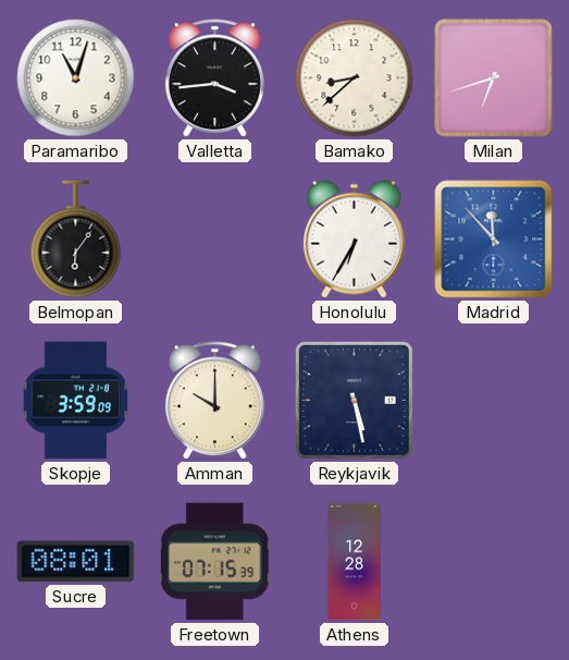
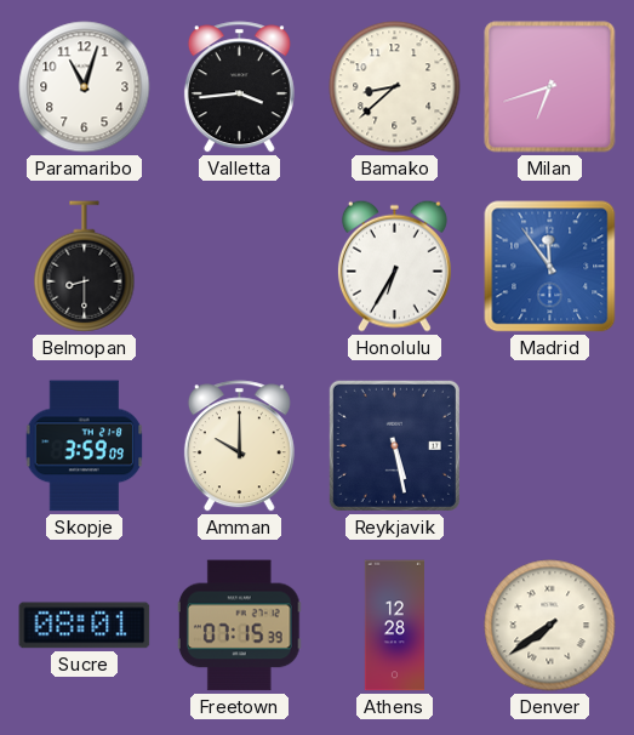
Belmopan: 6:06 -> 8:30 (85, 267)
Madrid: 11:53 -> 11:54 (550, 267)
Denver: none -> 7:39 (550, 626)
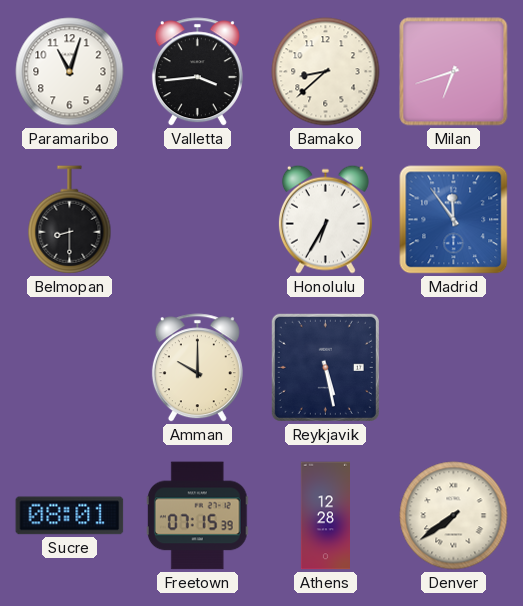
Skopje: 3:59 -> none (85, 446)
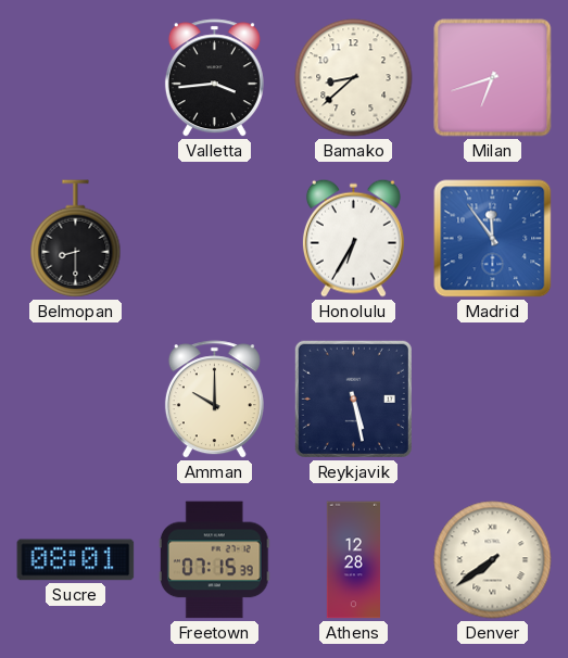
Paramaribo: 11:03 -> none (70, 72)
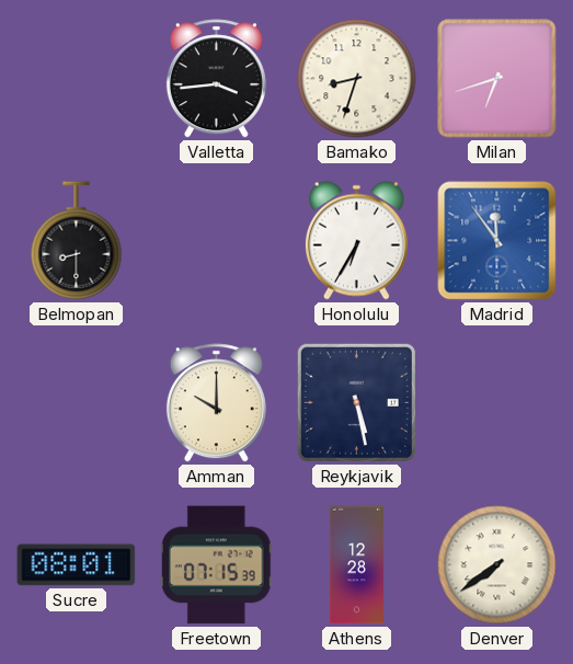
Bamako: 8:38 -> 8:33 (357, 79)
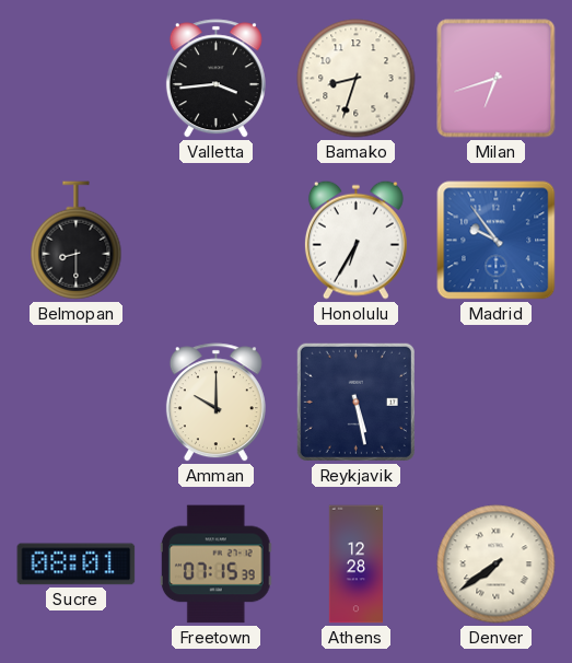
Madrid: 11:54 -> 9:54 (497, 241)
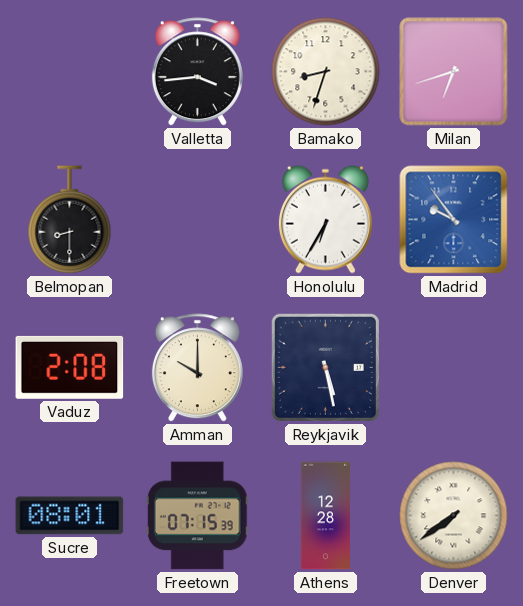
Vaduz: none -> 2:08 (70, 367)
